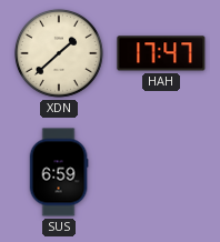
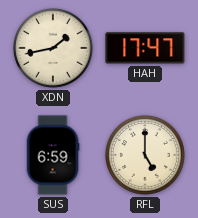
XDN: 1:38 -> 1:43 (53, 48)
RFL: none -> 5:00 (145, 155)
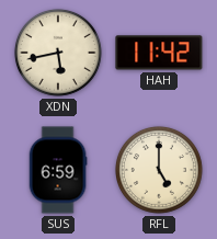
XDN: 1:43 -> 5:43 (58, 53)
HAH: 17:47 -> 11:42 (159, 53)
